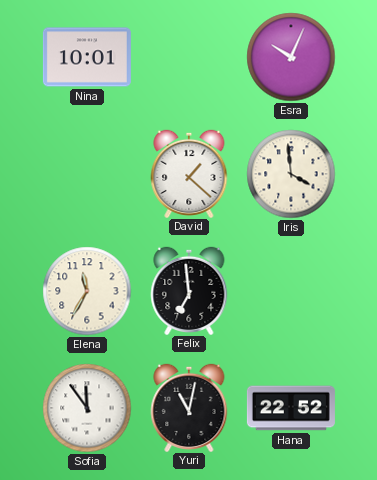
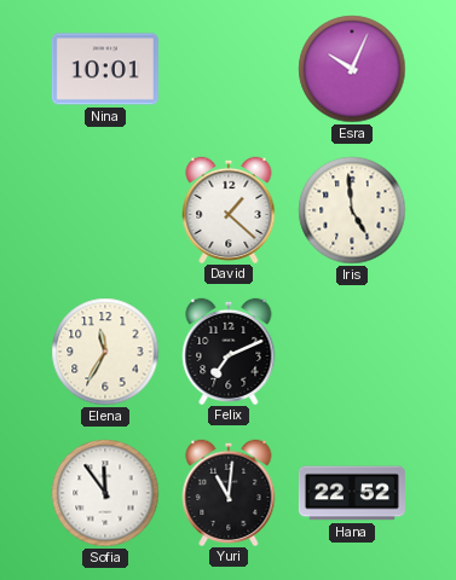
Iris: 3:59 -> 4:59 (352, 210)
Felix: 6:59 -> 7:11 (229, 350)
Yuri: 11:02 -> 11:01 (229, 492)
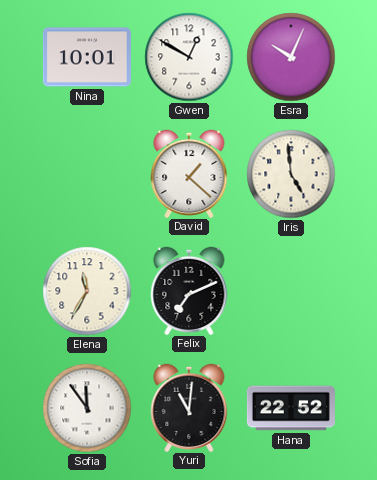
Gwen: none -> 12:50 (189, 57)
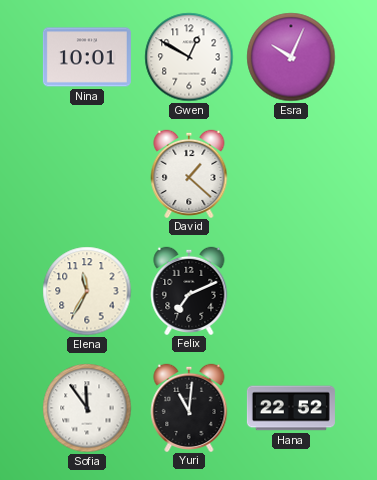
Iris: 4:59 -> none (291, 174)
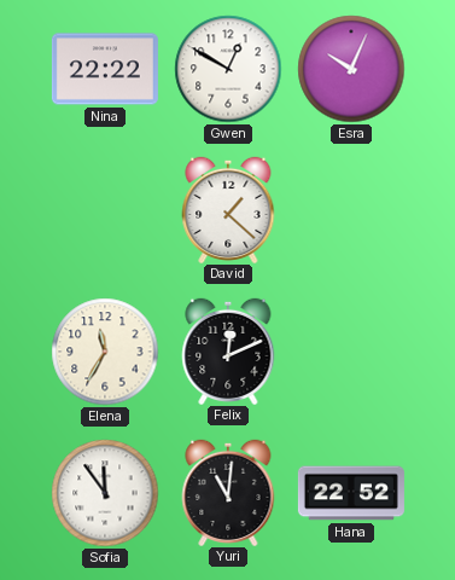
Nina: 10:01 -> 22:22 (105, 69)
Felix: 7:11 -> 12:11 (228, 350)
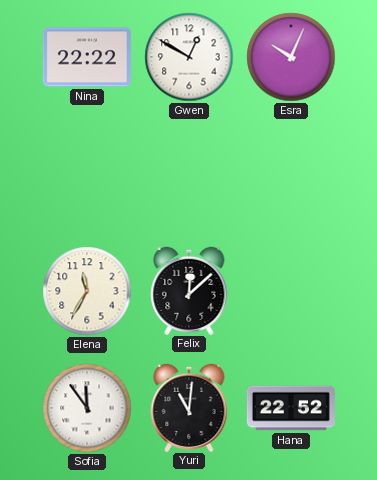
David: 1:22 -> none (228, 209)
Felix: 12:11 -> 12:08 (189, 290)
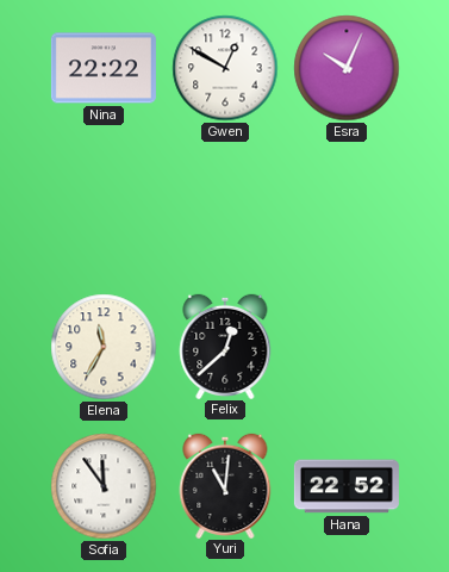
Felix: 12:08 -> 12:38 (225, 346)
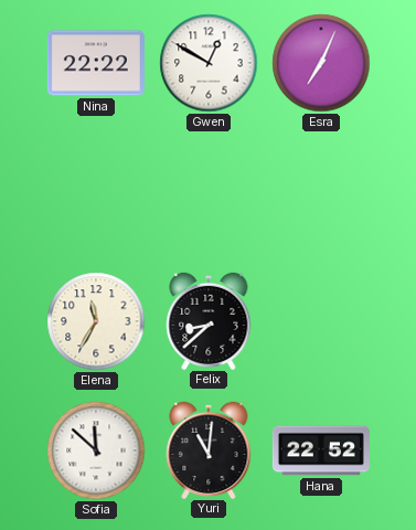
Esra: 10:04 -> 7:04 (321, 63)
Felix: 12:38 -> 8:38 (209, 320)
Sofia: 11:54 -> 11:52 (96, 451)
